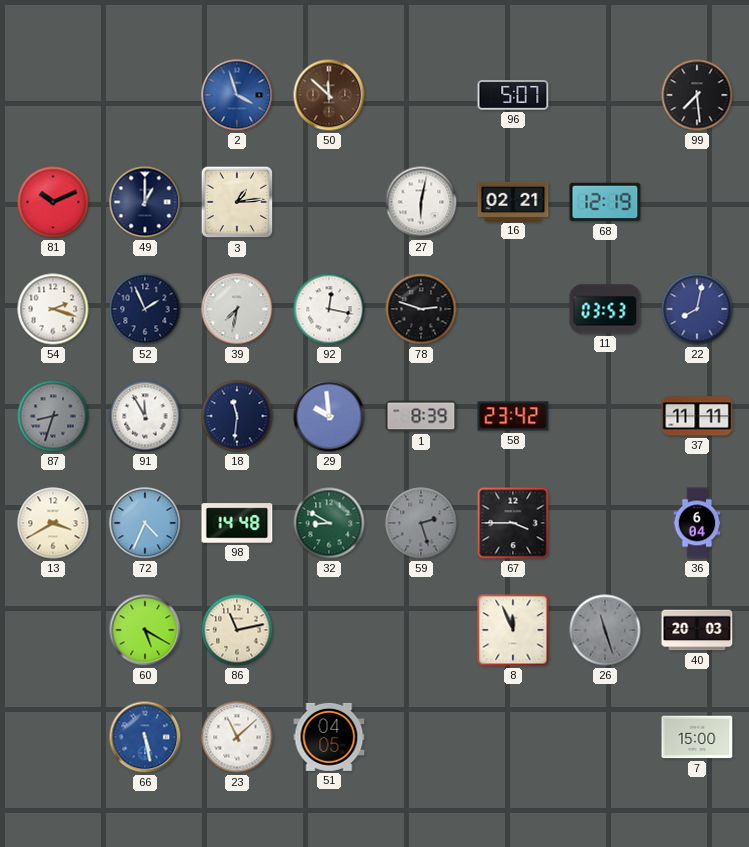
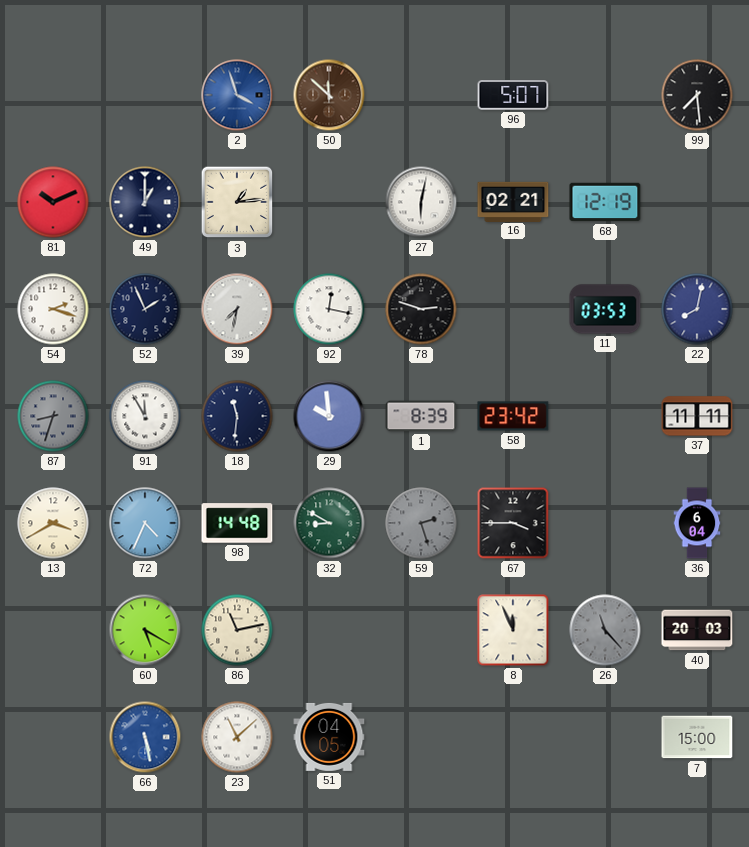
26: 11:27 -> 11:23 (605, 630)
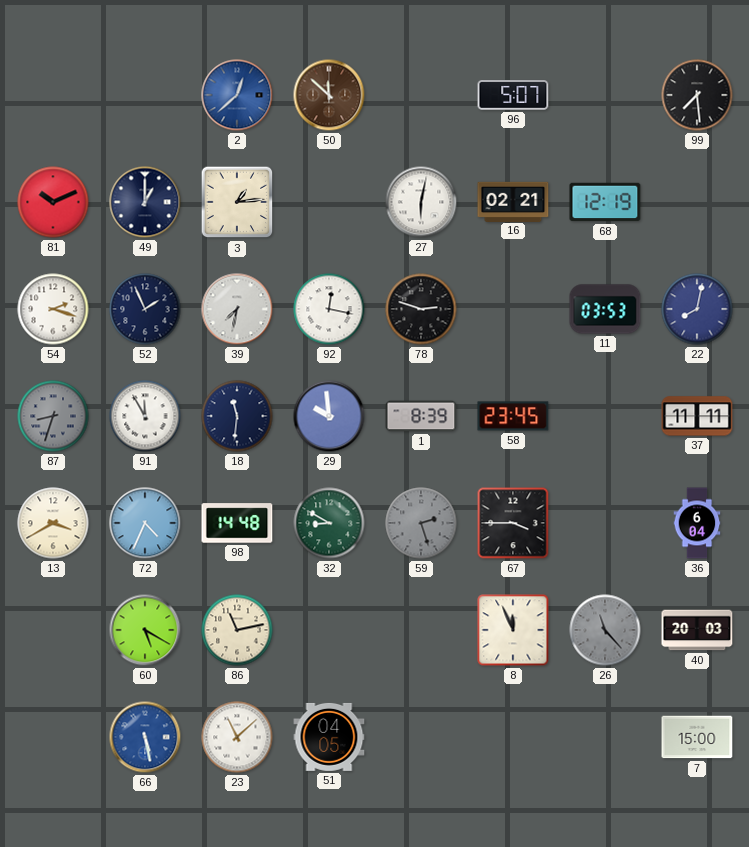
2: 3:57 -> 12:38 (237, 95)
58: 23:42 -> 23:45 (513, 416)
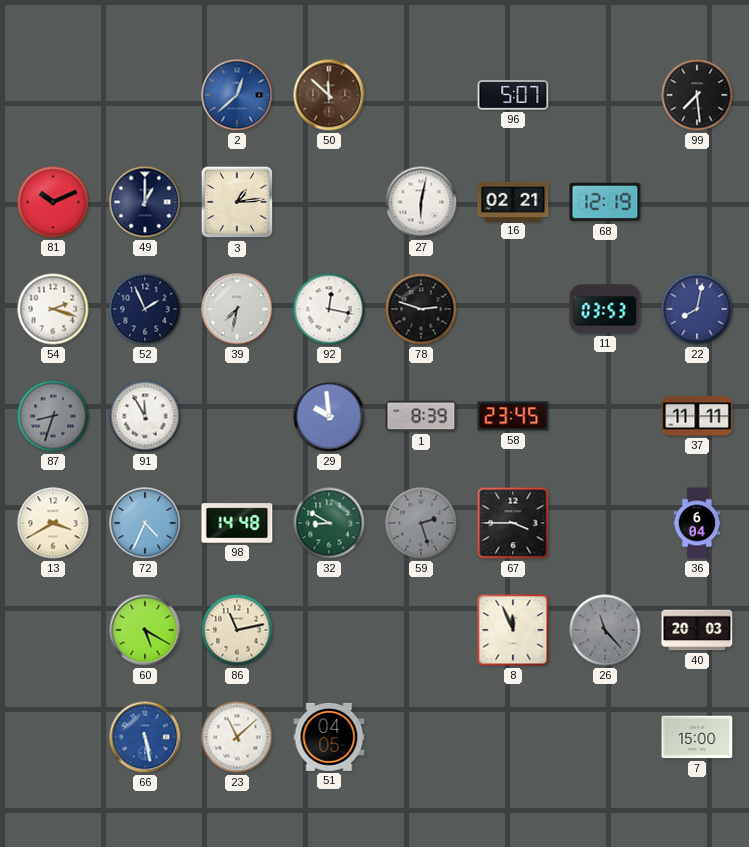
18: 11:31 -> none (237, 416)
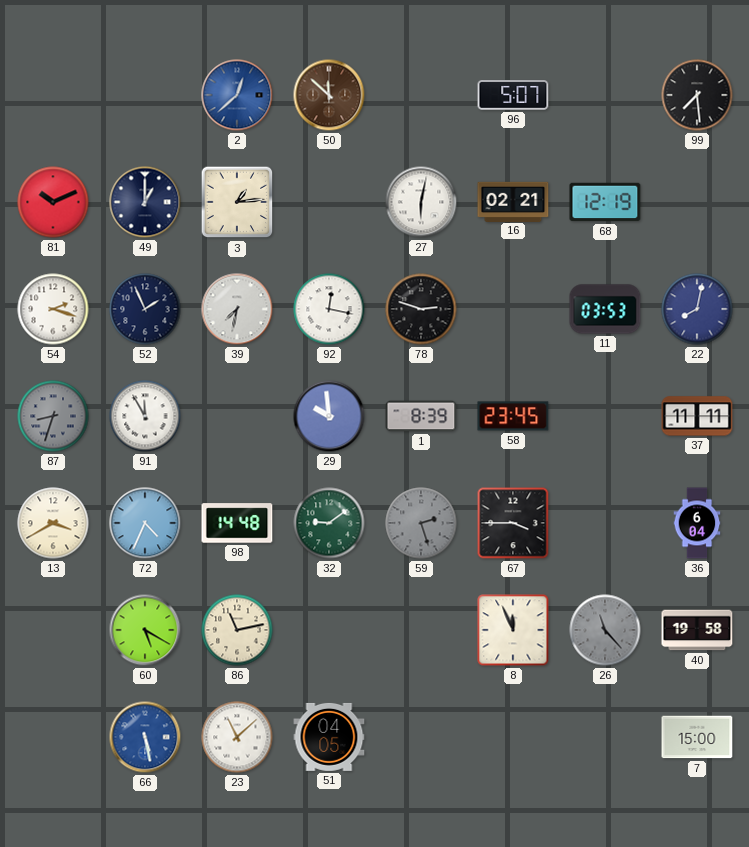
32: 8:50 -> 9:09 (329, 523)
40: 20:03 -> 19:58 (697, 630)
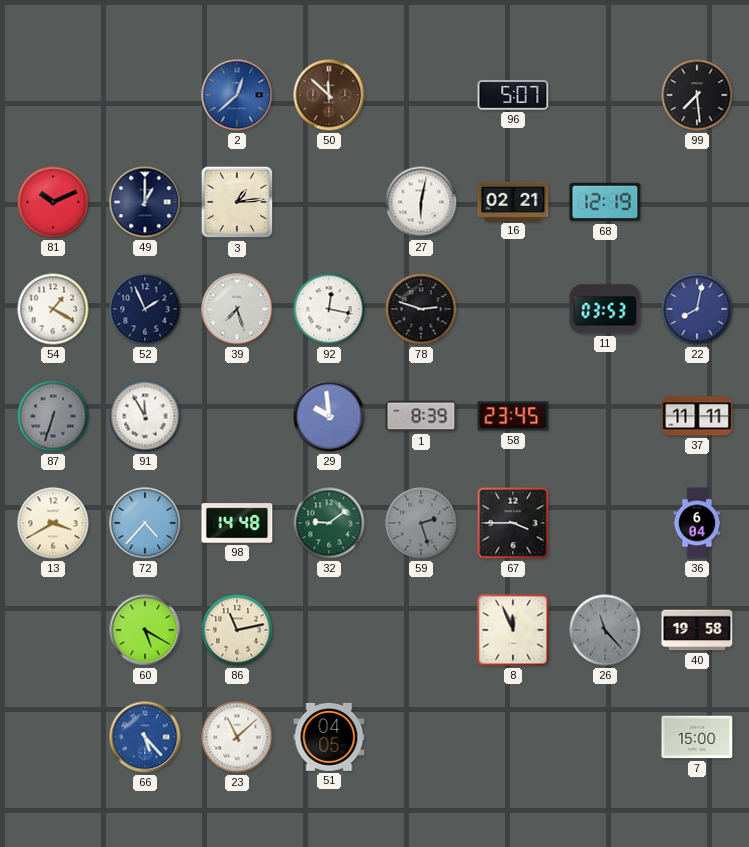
54: 2:18 -> 1:20 (53, 309)
39: 7:32 -> 7:27 (237, 309)
87: 8:33 -> 6:33 (53, 416)
72: 4:34 -> 4:37 (145, 523)
66: 5:28 -> 5:23 (145, 737)
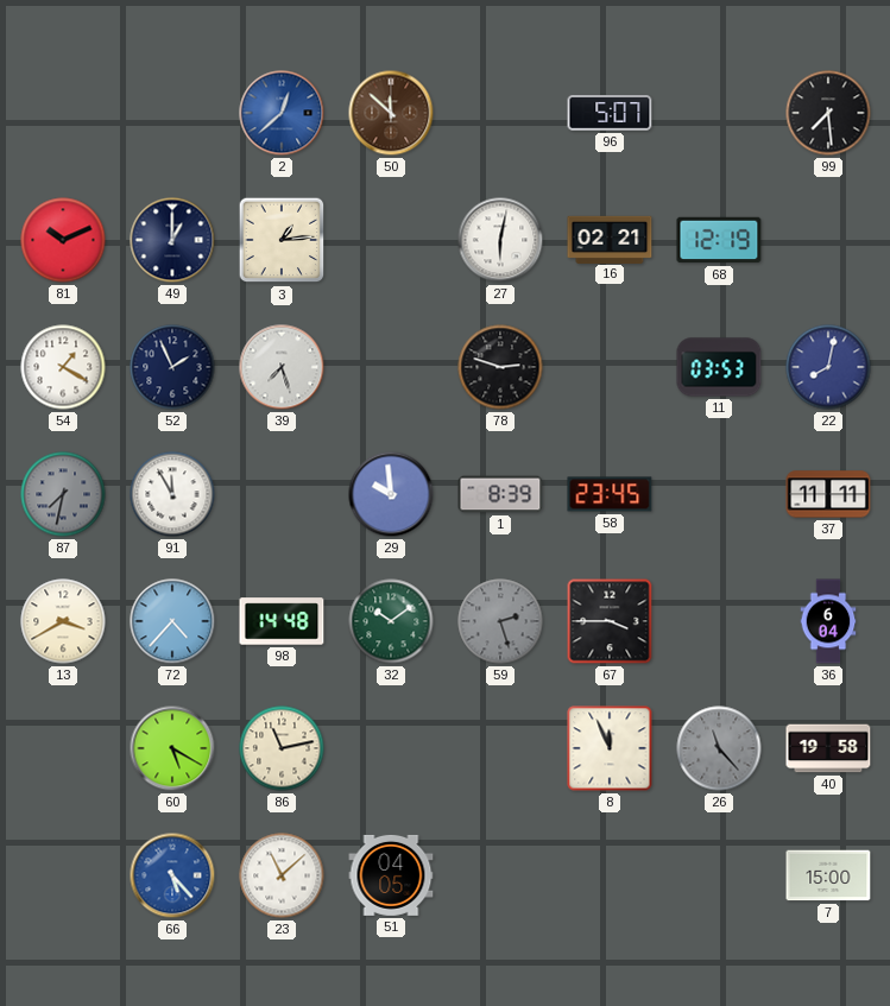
92: 12:17 -> none (329, 309)
87: 6:33 -> 7:32 (63, 494)
32: 9:09 -> 10:09 (391, 621)
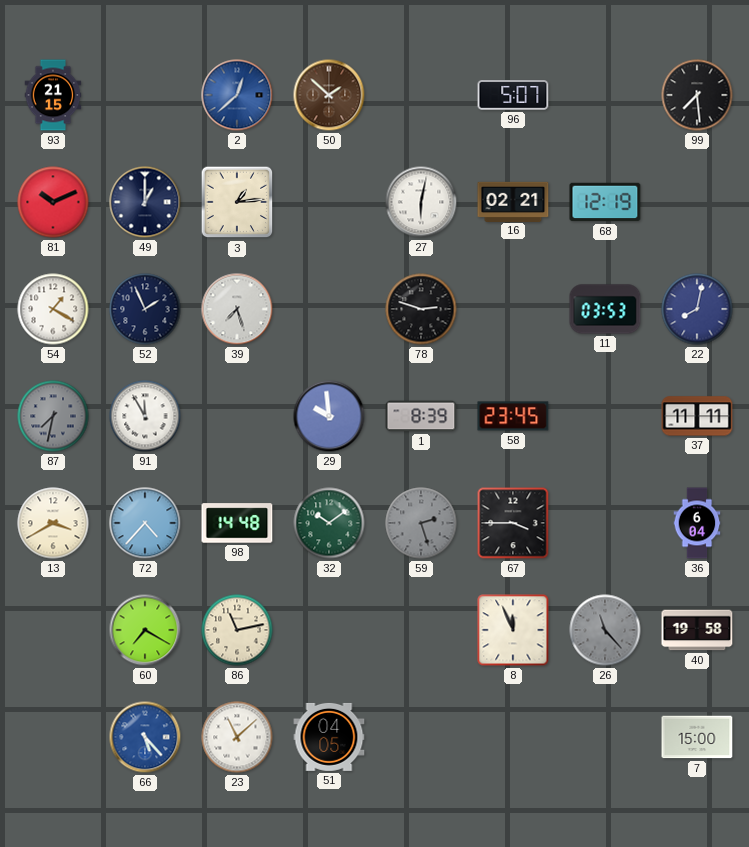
93: none -> 21:15 (53, 95)
50: 11:52 -> 1:52 (329, 95)
60: 5:20 -> 7:20 (145, 630)
